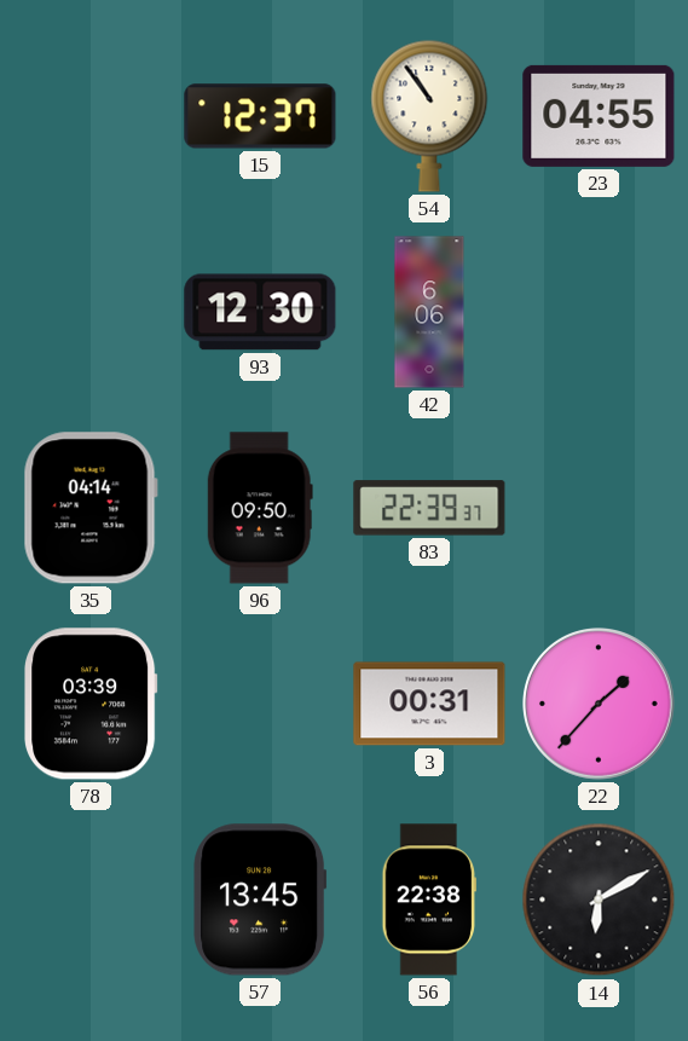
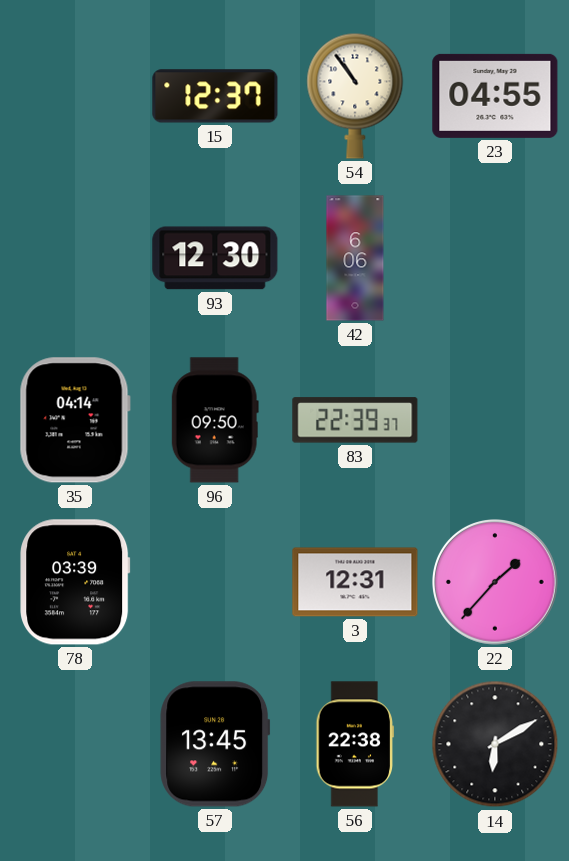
3: 00:31 -> 12:31 (355, 582)
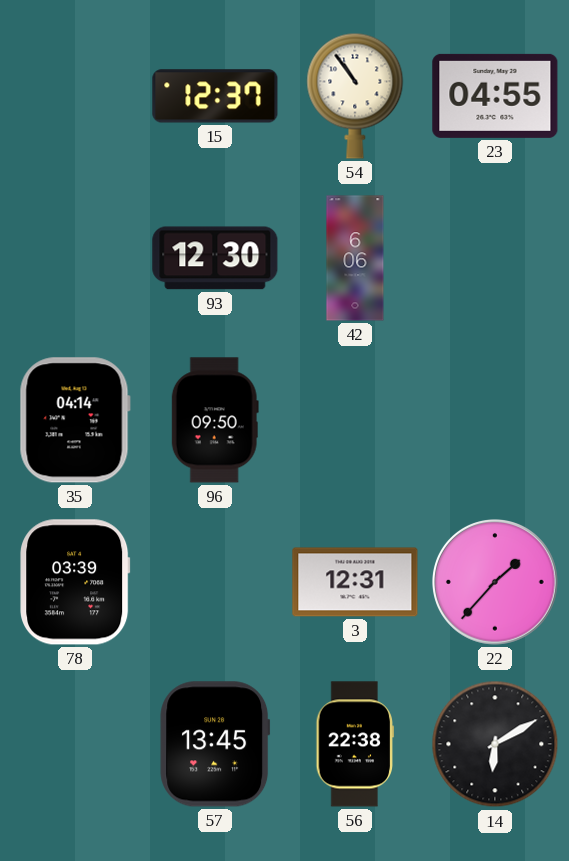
83: 22:39 -> none (355, 420)
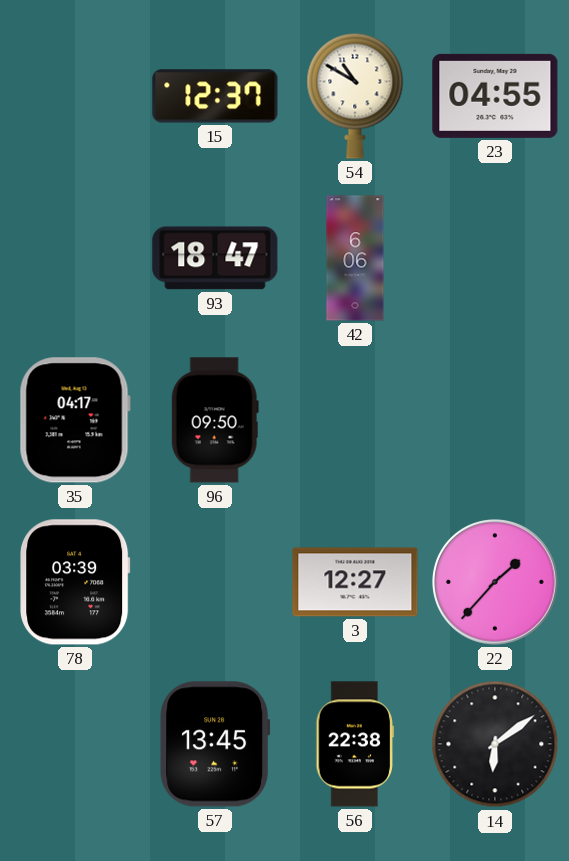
54: 10:54 -> 10:50 (355, 96)
93: 12:30 -> 18:47 (215, 258)
35: 04:14 -> 04:17 (75, 420)
3: 12:31 -> 12:27 (355, 582)
14: 6:10 -> 6:09 (495, 744)
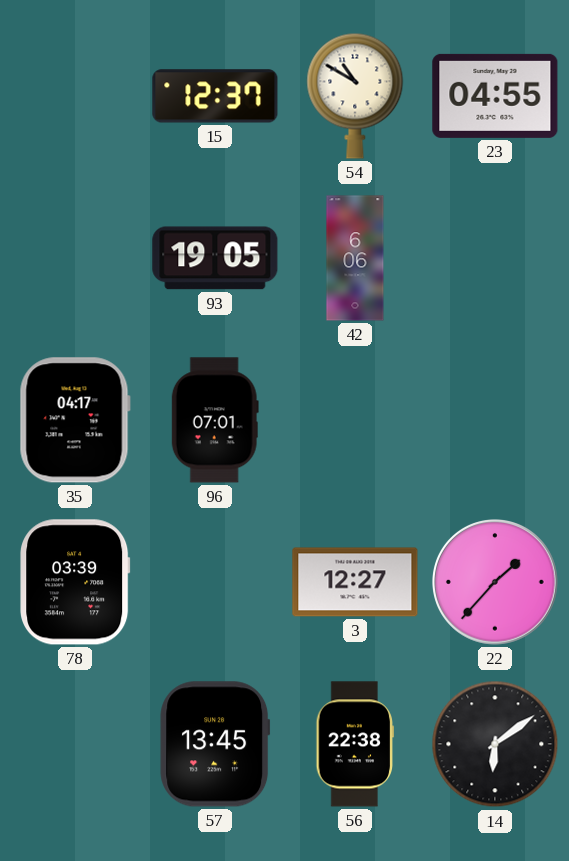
93: 18:47 -> 19:05 (215, 258)
96: 09:50 -> 07:01 (215, 420)
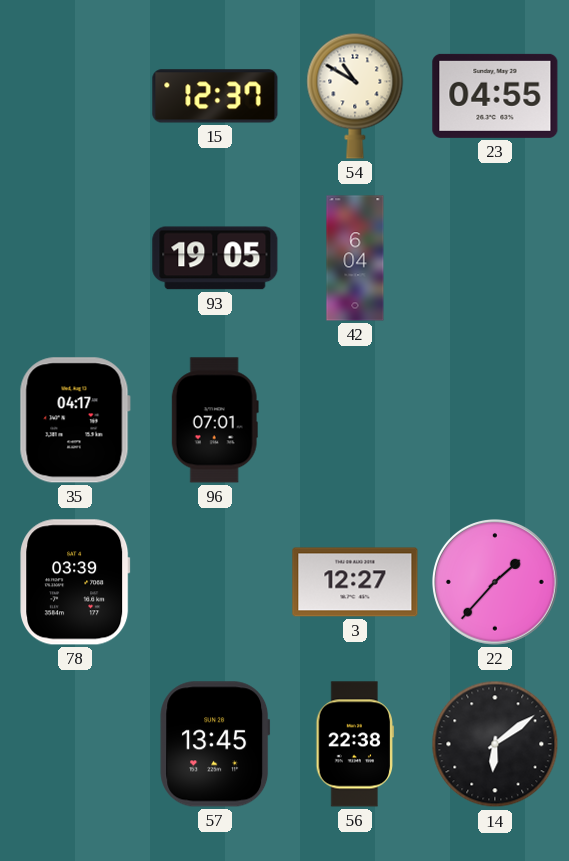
42: 6:06 -> 6:04 (355, 258)
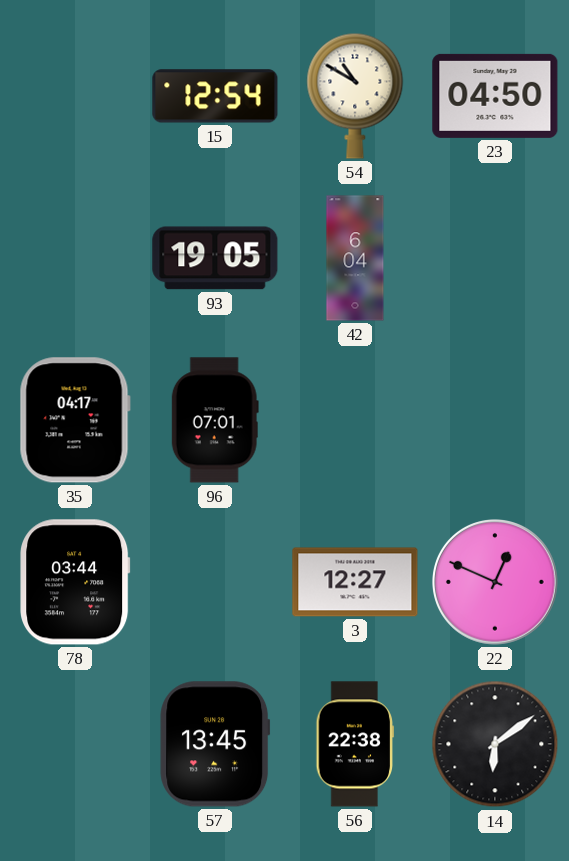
15: 12:37 -> 12:54 (215, 96)
23: 04:55 -> 04:50 (495, 96)
78: 03:39 -> 03:44 (76, 582)
22: 1:37 -> 12:49 (496, 583)
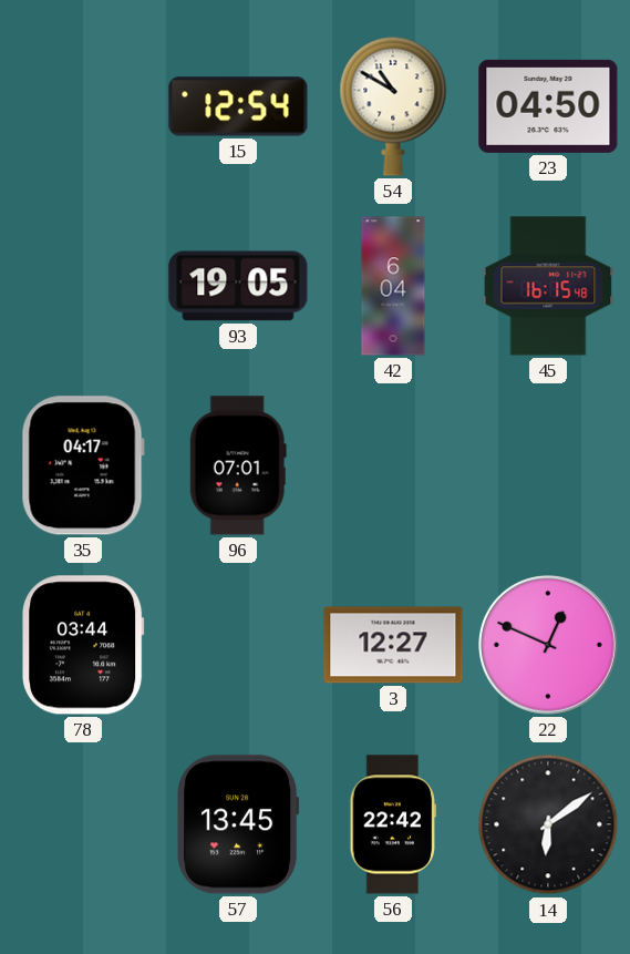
45: none -> 16:15 (548, 286)
56: 22:38 -> 22:42 (392, 824)
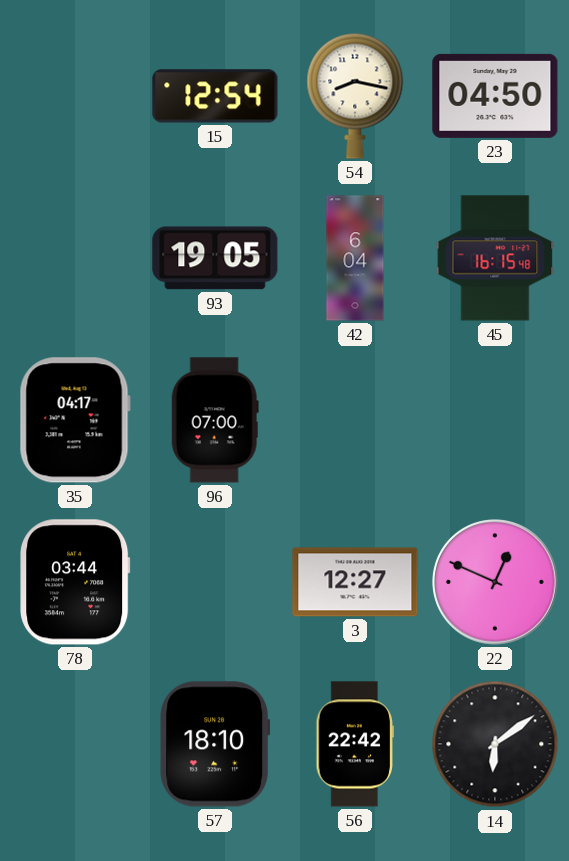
54: 10:50 -> 8:17 (355, 96)
96: 07:01 -> 07:00 (215, 420)
57: 13:45 -> 18:10 (215, 744)
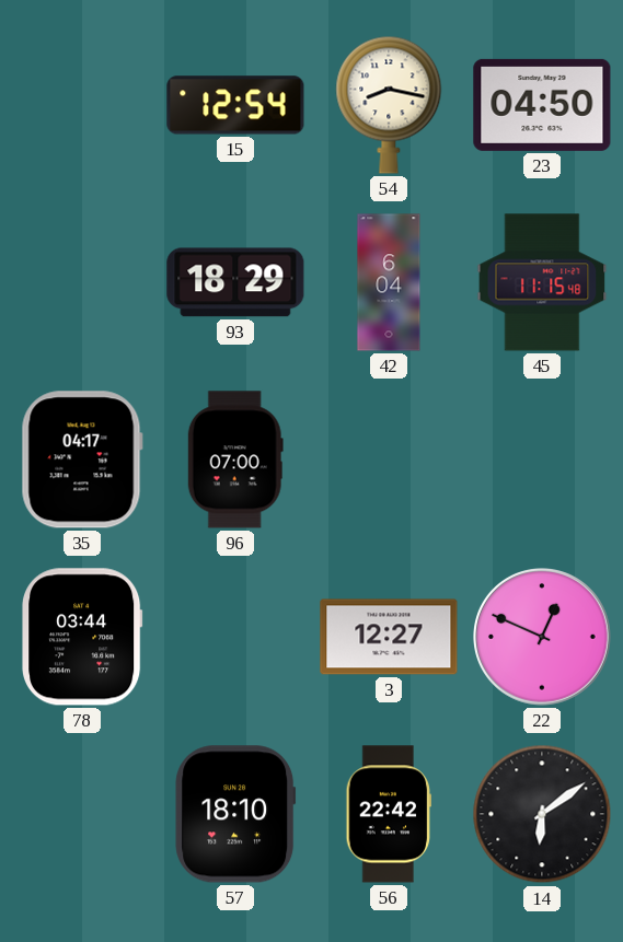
93: 19:05 -> 18:29 (235, 282)
45: 16:15 -> 11:15 (542, 282)
